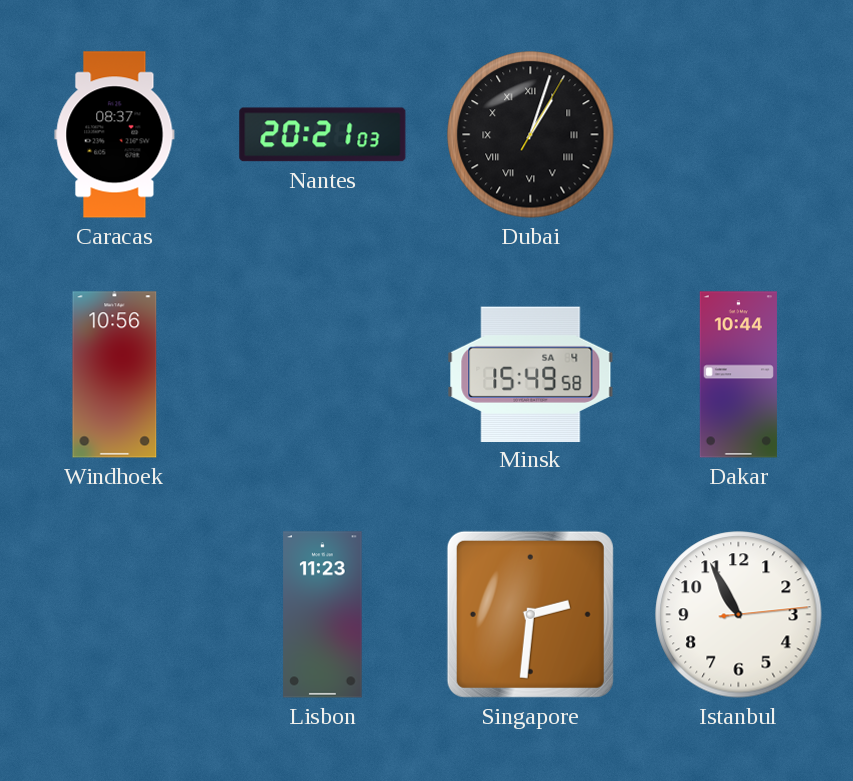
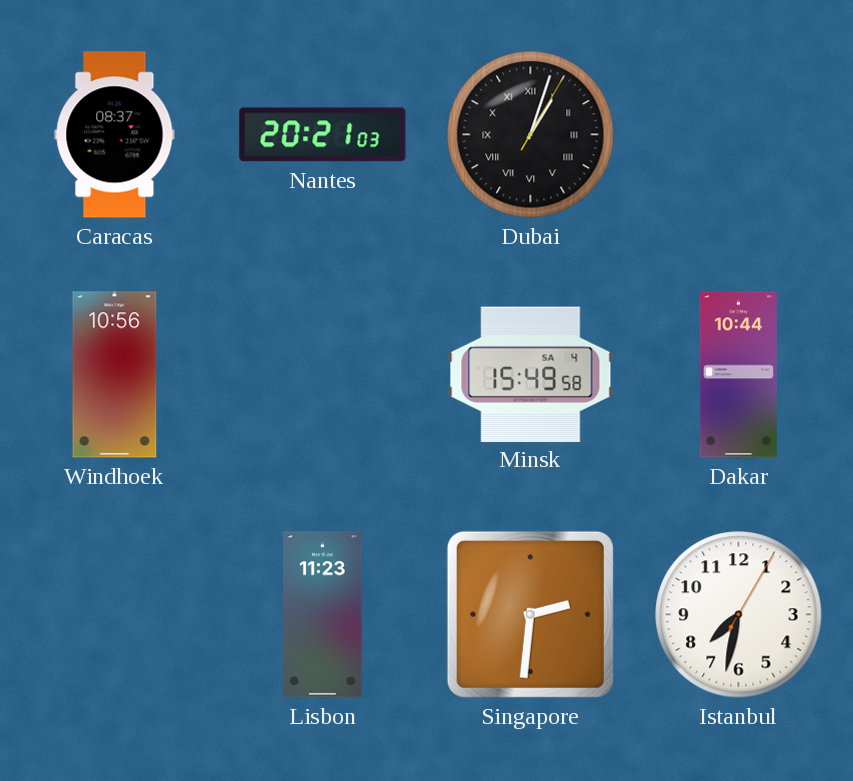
Istanbul: 10:55 -> 7:32 (739, 615)
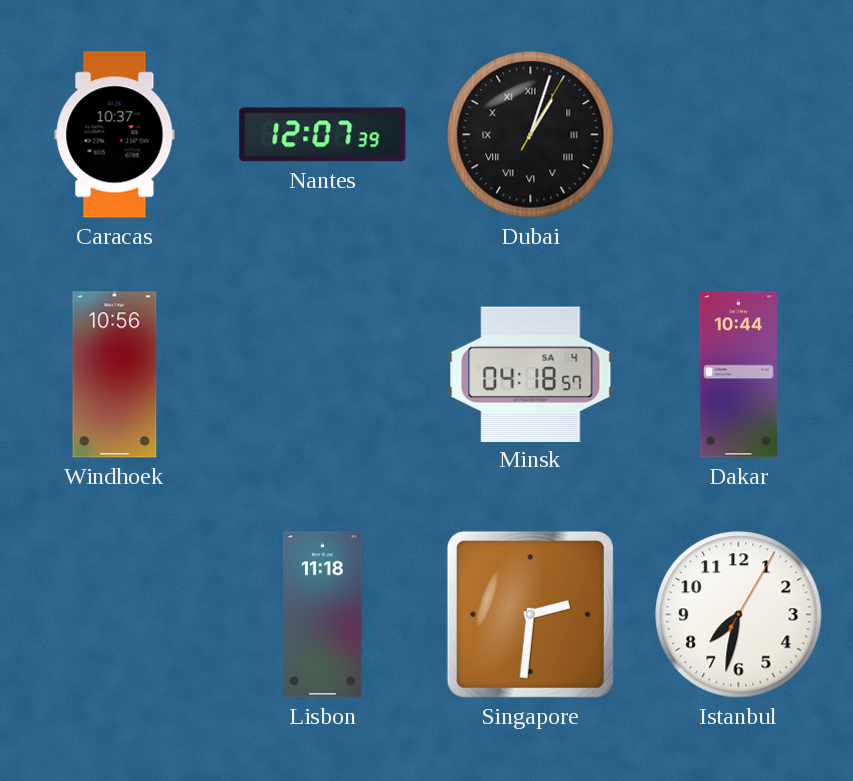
Caracas: 08:37 -> 10:37 (115, 135)
Nantes: 20:21 -> 12:07 (323, 135)
Minsk: 15:49 -> 04:18 (531, 374)
Lisbon: 11:23 -> 11:18 (323, 615)
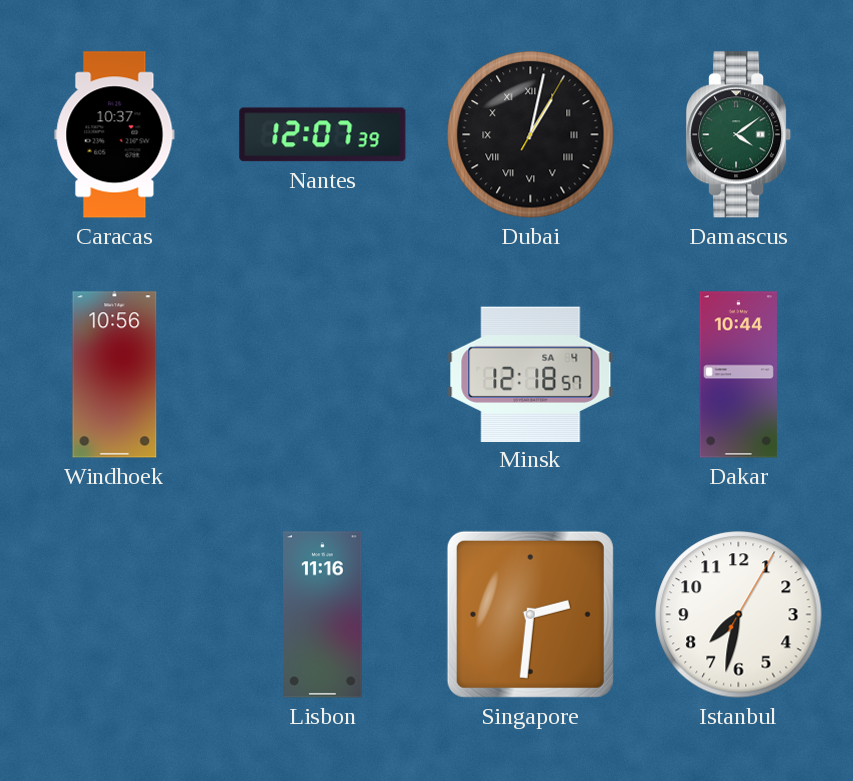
Dubai: 1:03 -> 1:02 (531, 135)
Damascus: none -> 4:09 (739, 135)
Minsk: 04:18 -> 12:18 (531, 374)
Lisbon: 11:18 -> 11:16 (323, 615)
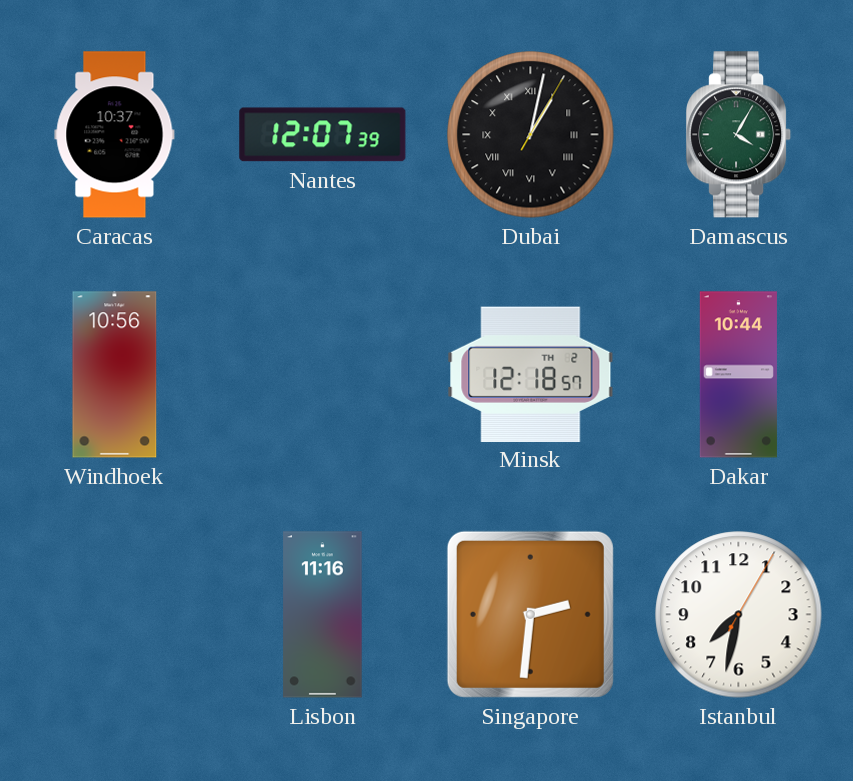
Damascus: 4:09 -> 4:05 (739, 135)
Minsk date: SA 4 -> TH 2 (531, 374)
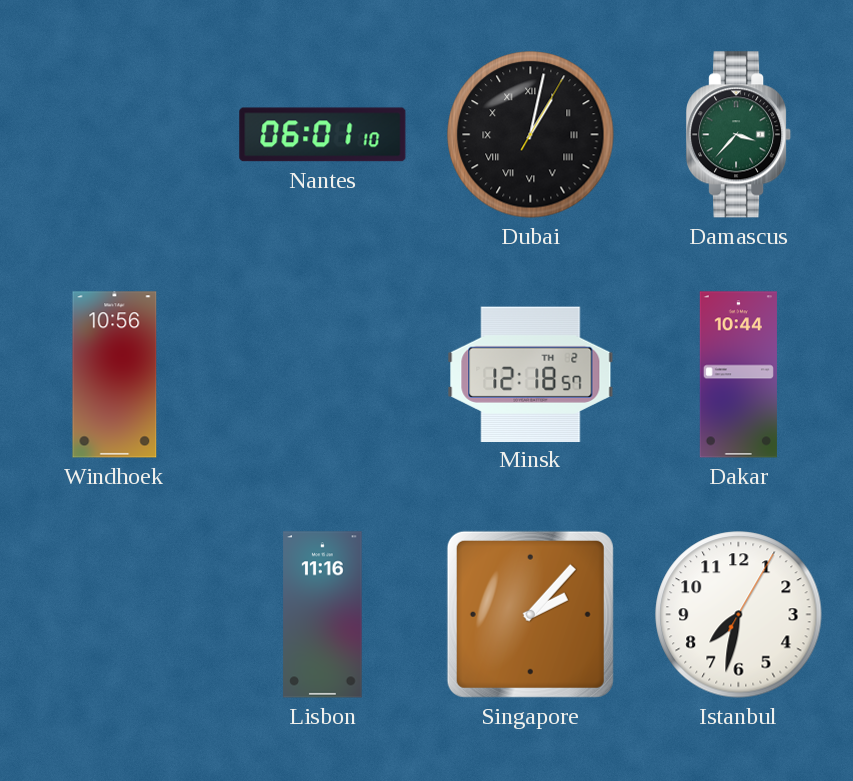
Caracas: 10:37 -> none (115, 135)
Nantes: 12:07 -> 06:01 (323, 135)
Damascus: 4:05 -> 3:37 (739, 135)
Singapore: 2:31 -> 2:07 (530, 614)
